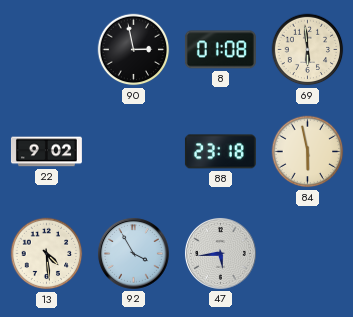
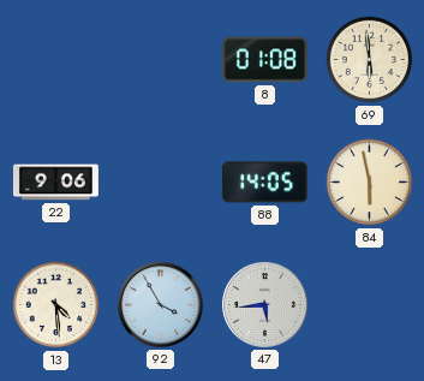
90: 2:58 -> none (134, 50)
22: 9:02 -> 9:06 (56, 183)
88: 23:18 -> 14:05 (264, 183)
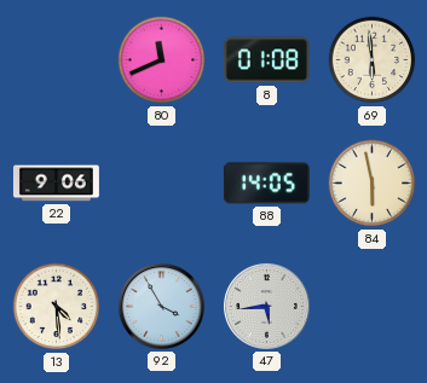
80: none -> 11:41 (162, 60)
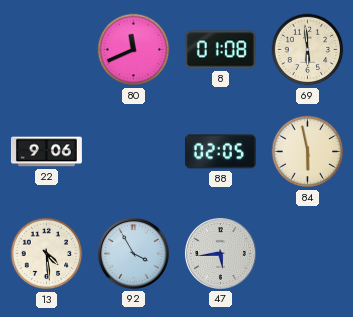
88: 14:05 -> 02:05 (220, 152)
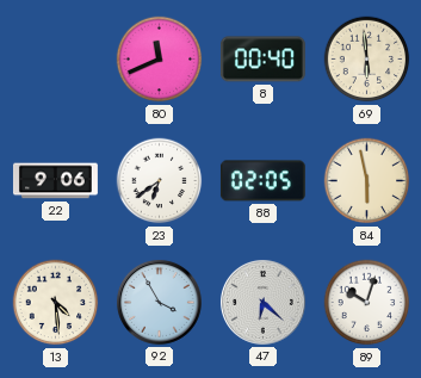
8: 01:08 -> 00:40 (262, 60)
23: none -> 6:39 (160, 181)
47: 5:44 -> 6:22 (262, 302)
89: none -> 10:03 (367, 303)
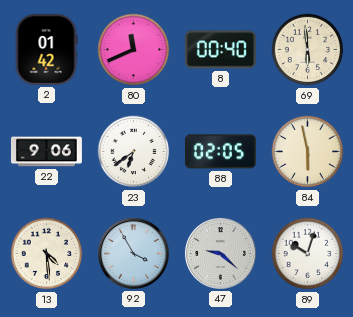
2: none -> 01:42 (46, 49)
47: 6:22 -> 9:22 (220, 253)
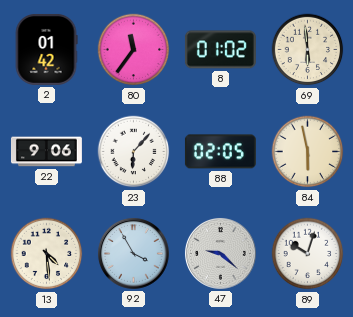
80: 11:41 -> 11:36 (134, 50)
8: 00:40 -> 01:02 (220, 50)
23: 6:39 -> 6:07 (134, 152)
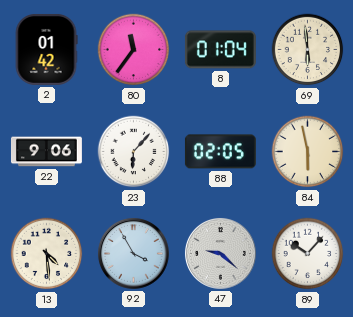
8: 01:02 -> 01:04 (220, 50)
89: 10:03 -> 10:07 (308, 254)
